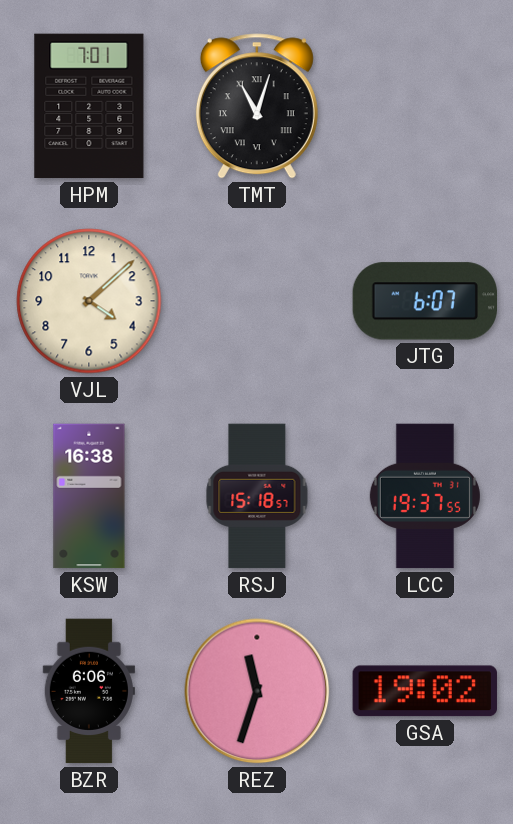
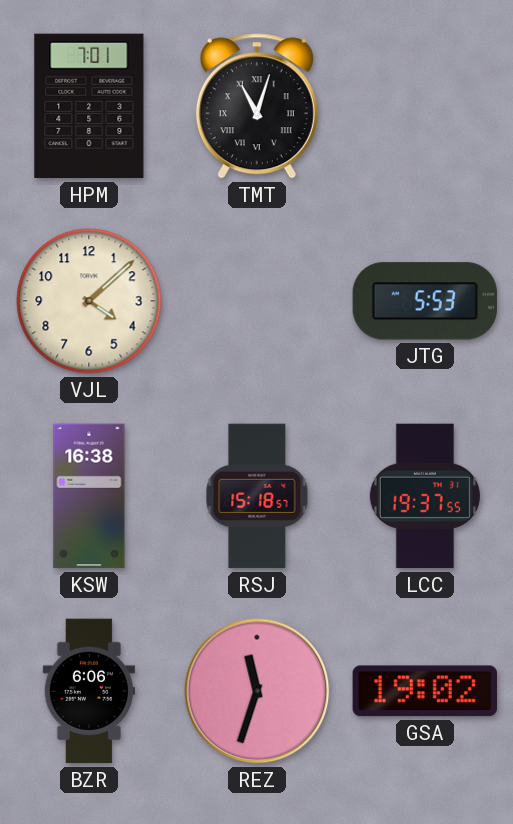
JTG: 6:07 -> 5:53 (424, 301)
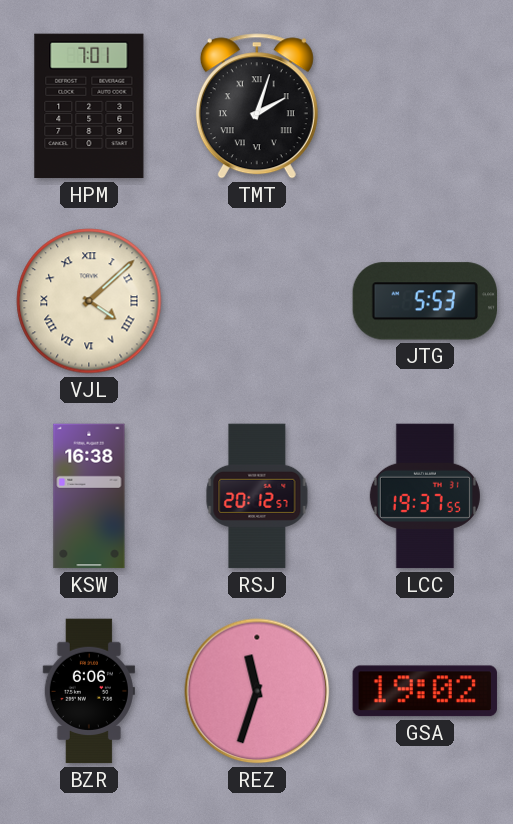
TMT: 11:03 -> 2:03 (257, 106)
VJL numerals: Arabic -> Roman (89, 301)
RSJ: 15:18 -> 20:12 (257, 496)
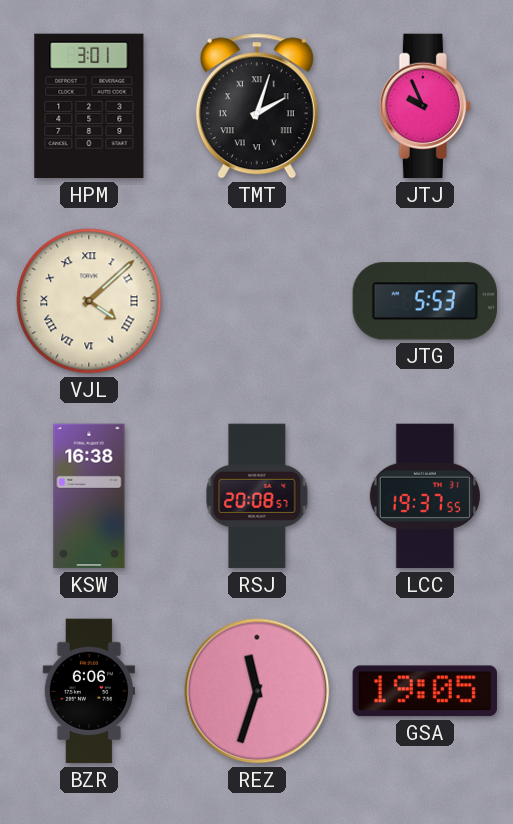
HPM: 7:01 -> 3:01 (89, 106)
JTJ: none -> 9:56 (424, 106)
RSJ: 20:12 -> 20:08 (257, 496)
GSA: 19:02 -> 19:05 (425, 691)
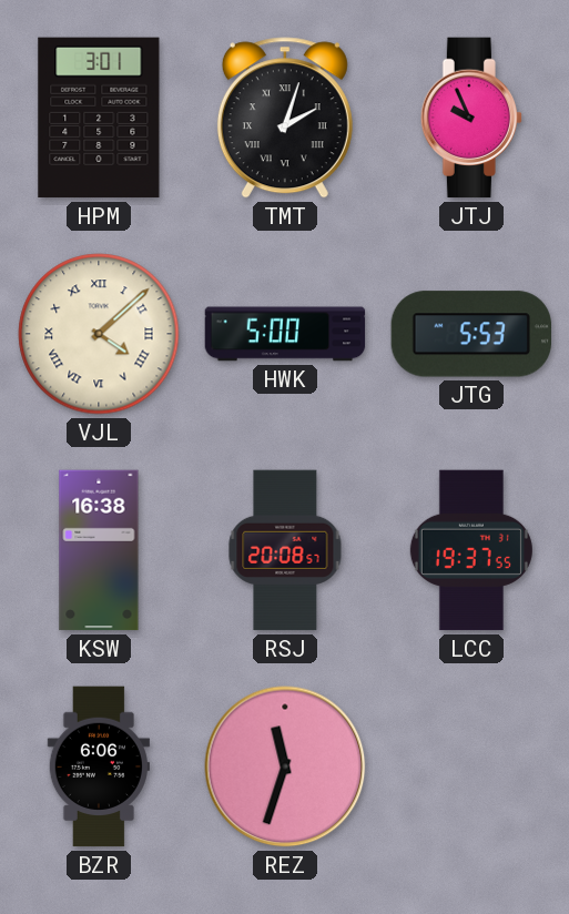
HWK: none -> 5:00 (285, 334)
GSA: 19:05 -> none (425, 691)
